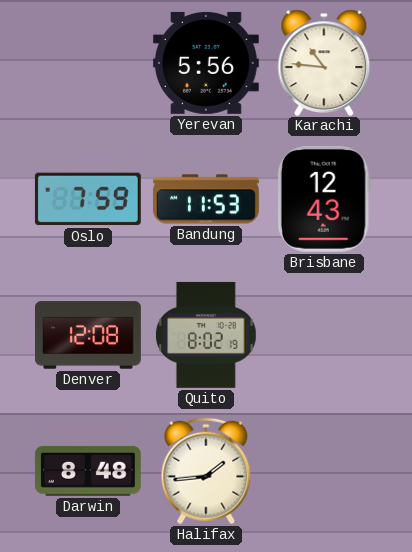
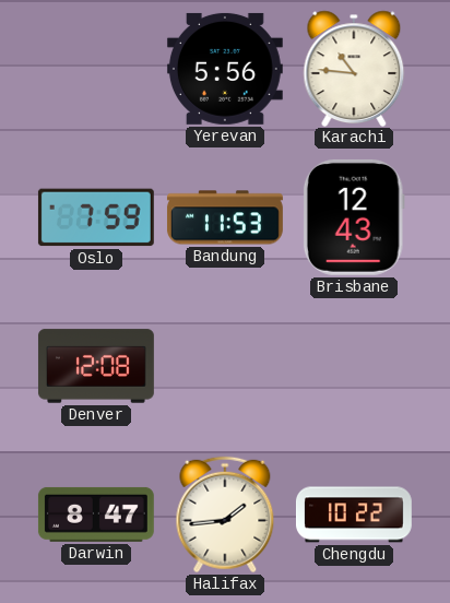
Quito: 8:02 -> none (206, 335)
Darwin: 8:48 -> 8:47 (96, 515)
Chengdu: none -> 10:22 (354, 515)
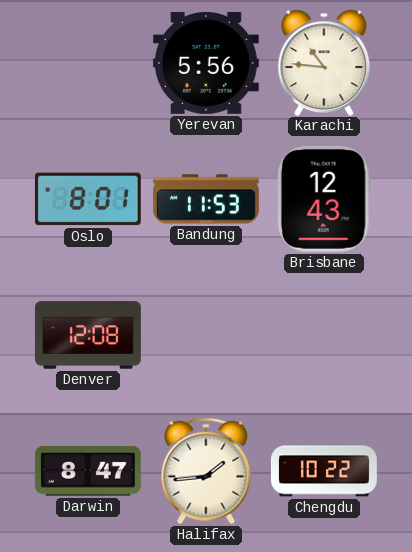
Oslo: 7:59 -> 8:01 (88, 199)
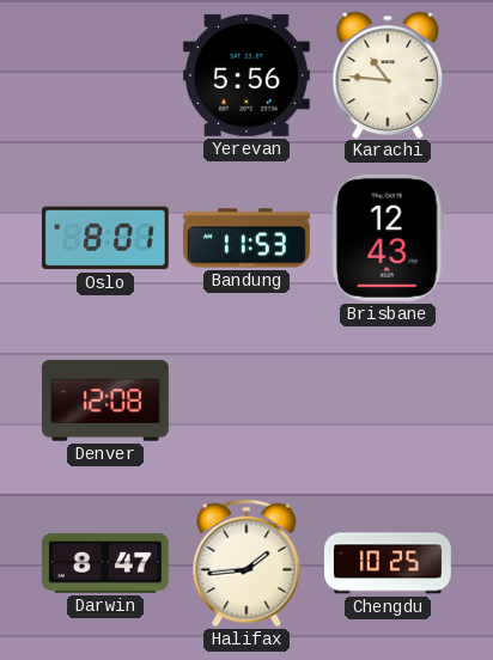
Chengdu: 10:22 -> 10:25 (388, 563)
